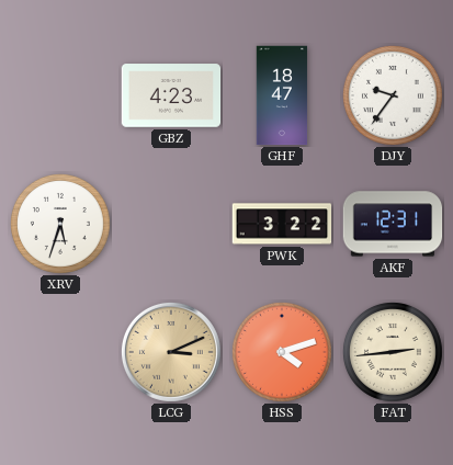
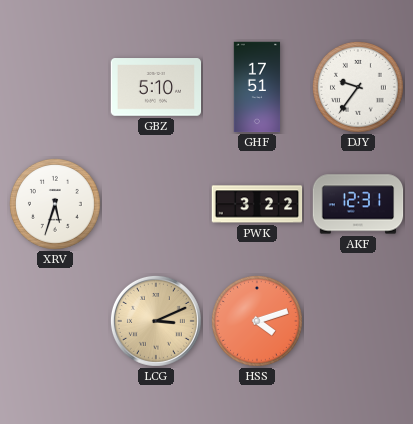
GBZ: 4:23 -> 5:10 (156, 87)
GHF: 18:47 -> 17:51 (257, 87)
FAT: 2:44 -> none (393, 352)
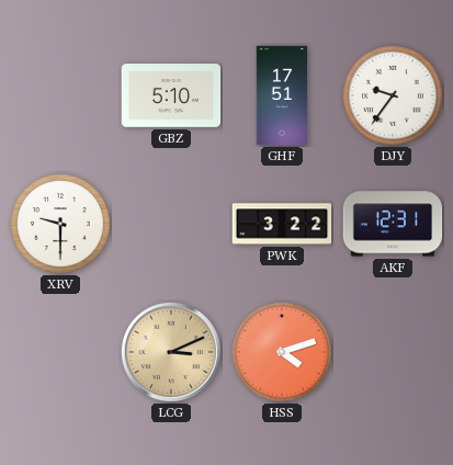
XRV: 5:33 -> 9:30 (60, 224)
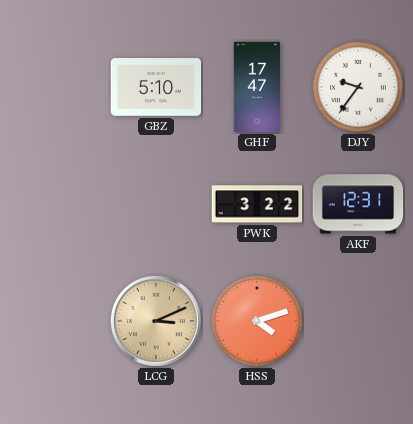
GHF: 17:51 -> 17:47 (257, 87)
XRV: 9:30 -> none (60, 224)
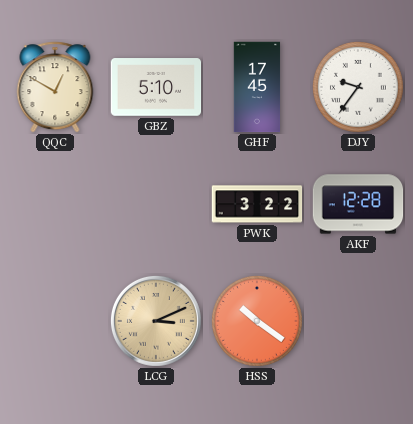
QQC: none -> 12:50 (55, 87)
GHF: 17:47 -> 17:45 (257, 87)
AKF: 12:31 -> 12:28 (358, 204)
HSS: 4:12 -> 10:21 (257, 321)
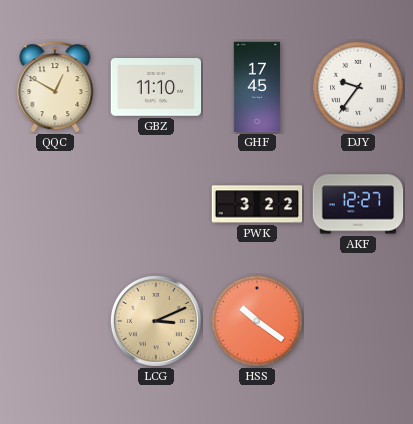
GBZ: 5:10 -> 11:10 (156, 87)
AKF: 12:28 -> 12:27 (358, 204)
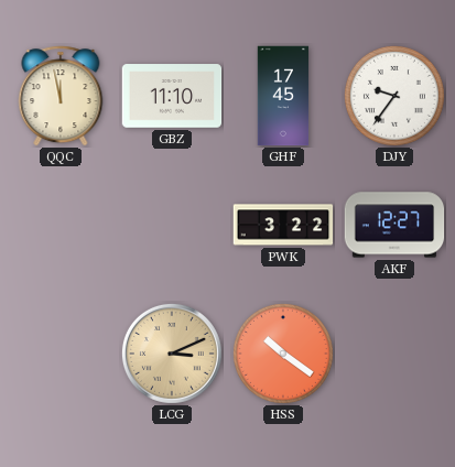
QQC: 12:50 -> 11:58 (61, 96)
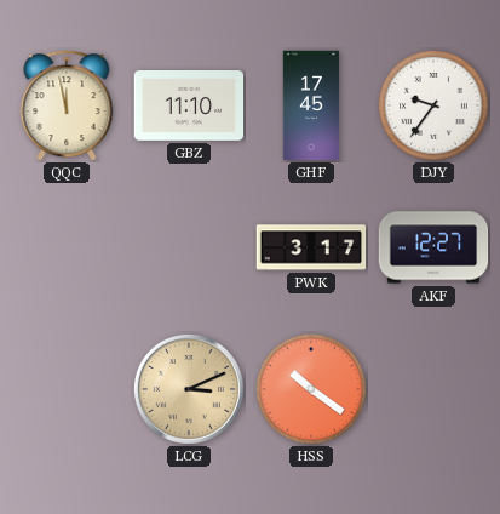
PWK: 3:22 -> 3:17 (311, 247)
